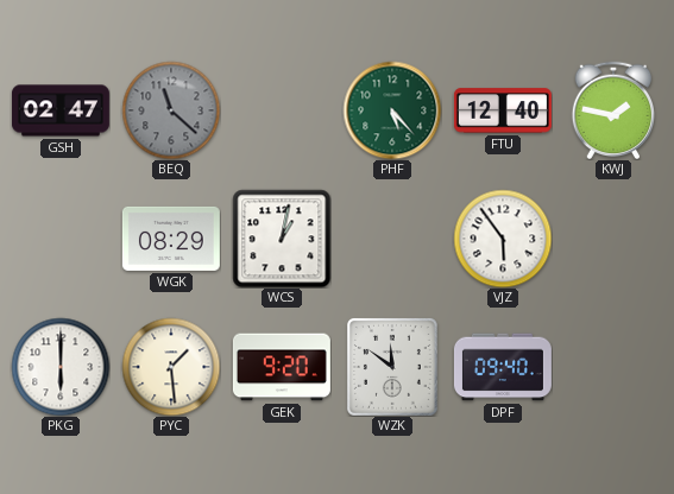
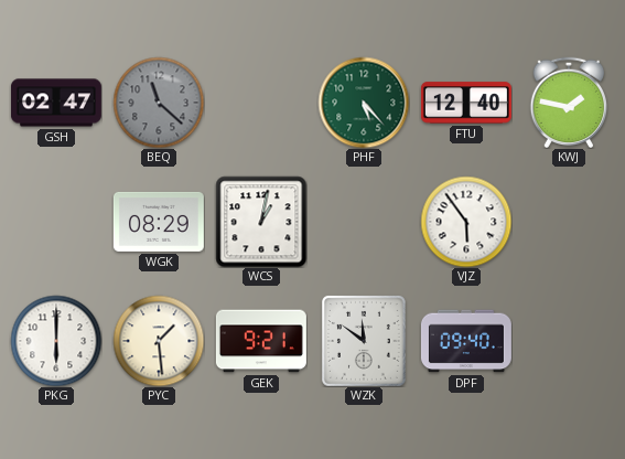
GEK: 9:20 -> 9:21 (261, 341)
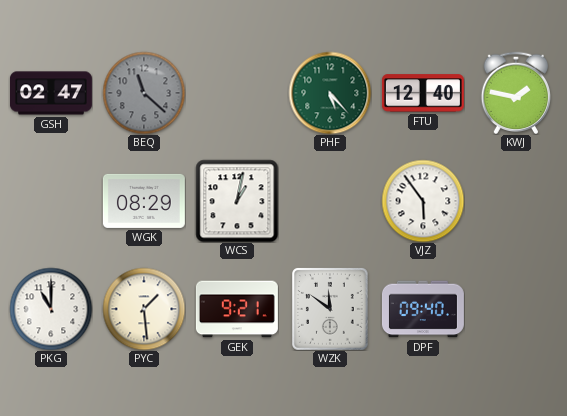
PKG: 6:00 -> 11:00 (51, 309)
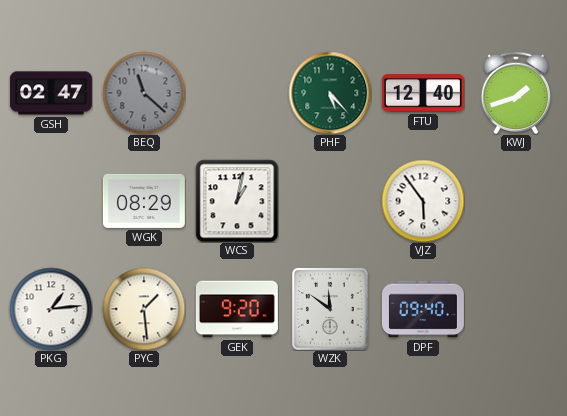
KWJ: 1:47 -> 1:42 (515, 92)
PKG: 11:00 -> 1:14 (51, 309)
GEK: 9:21 -> 9:20 (237, 309)
